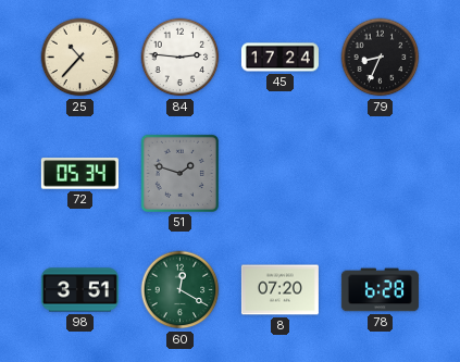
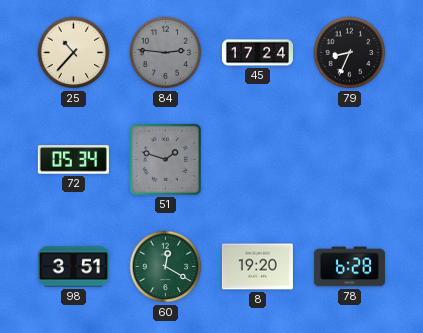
84 dial: white -> grey (166, 53)
8: 07:20 -> 19:20 (257, 267)
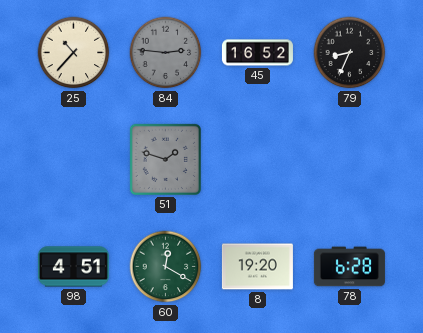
45: 17:24 -> 16:52 (257, 53)
72: 05:34 -> none (73, 160)
98: 3:51 -> 4:51 (73, 267)
